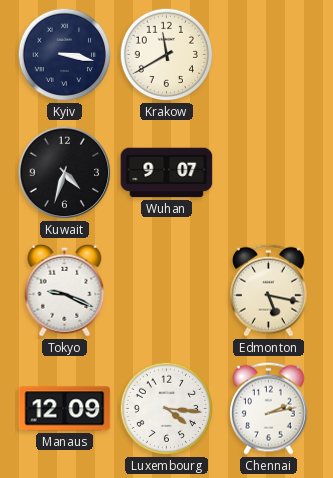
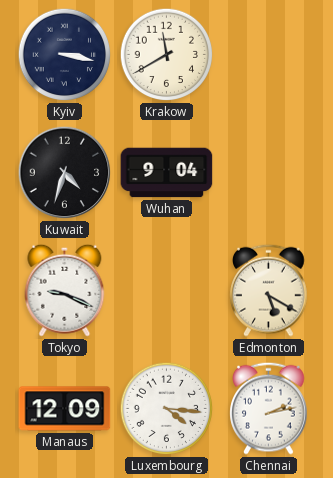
Wuhan: 9:07 -> 9:04 (167, 173)
Edmonton: 5:17 -> 5:20 (269, 290)
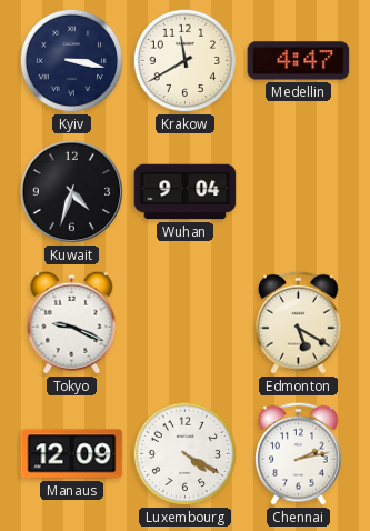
Medellin: none -> 4:47 (299, 61)
Luxembourg: 4:16 -> 4:20 (186, 454)
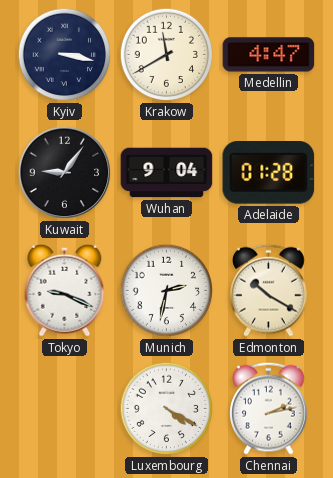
Kuwait: 4:33 -> 9:06 (65, 173)
Adelaide: none -> 01:28 (269, 173)
Munich: none -> 2:32 (167, 291)
Edmonton: 5:20 -> 10:20 (269, 290)
Manaus: 12:09 -> none (72, 454)
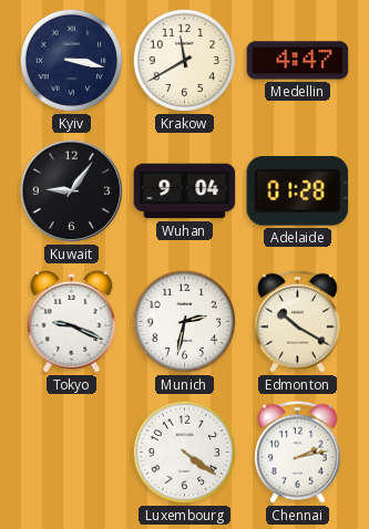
Luxembourg: 4:20 -> 4:21 (185, 453)
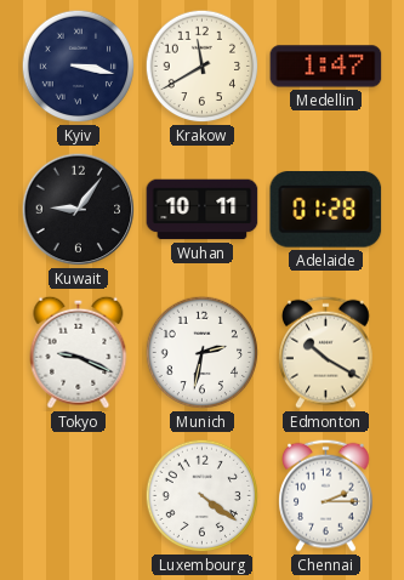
Medellin: 4:47 -> 1:47 (326, 67)
Wuhan: 9:04 -> 10:11 (203, 210)
Chennai: 2:13 -> 2:15 (326, 495)
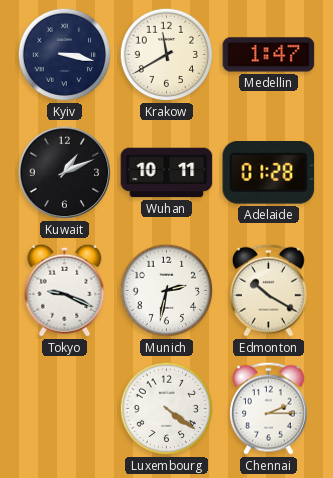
Kuwait: 9:06 -> 1:11 (65, 173)
